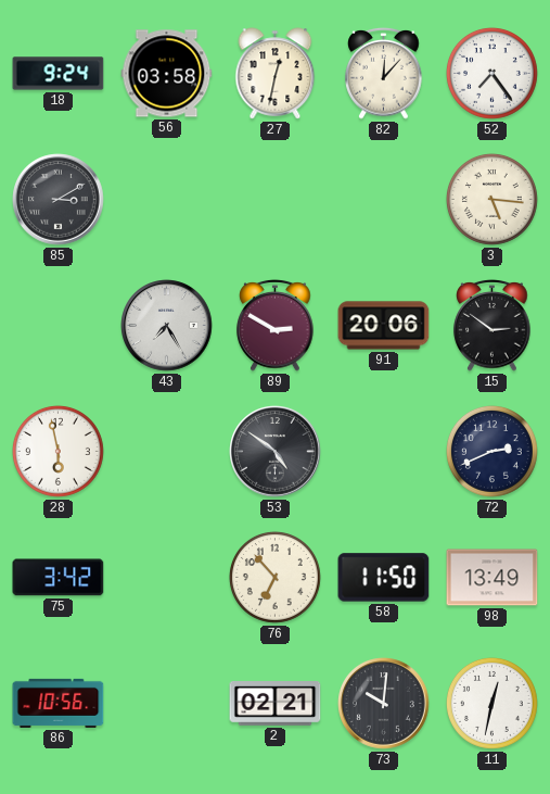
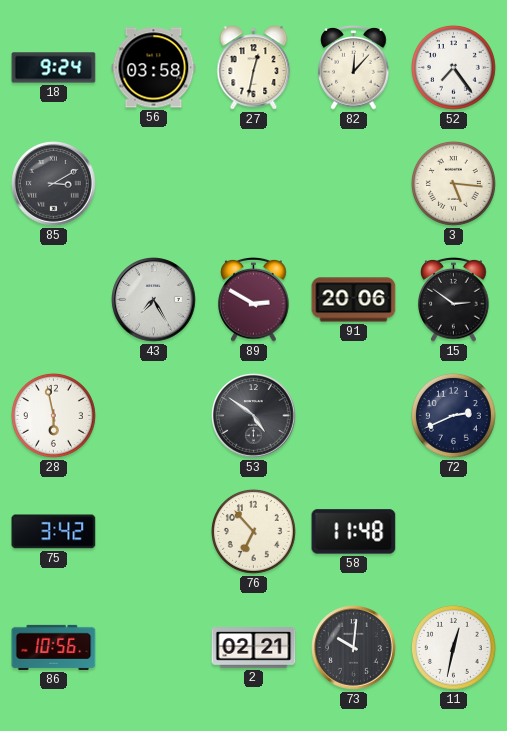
58: 11:50 -> 11:48 (354, 532)
98: 13:49 -> none (493, 578)
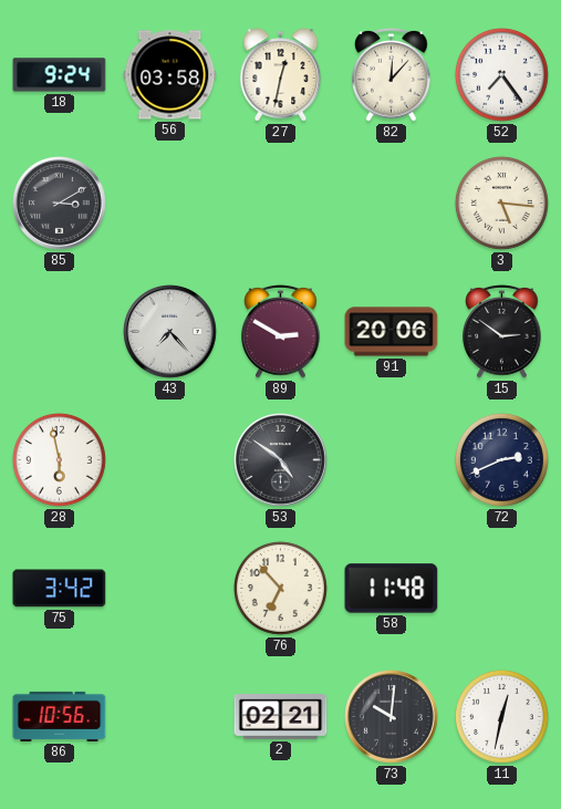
43: 7:25 -> 7:23 (170, 332)
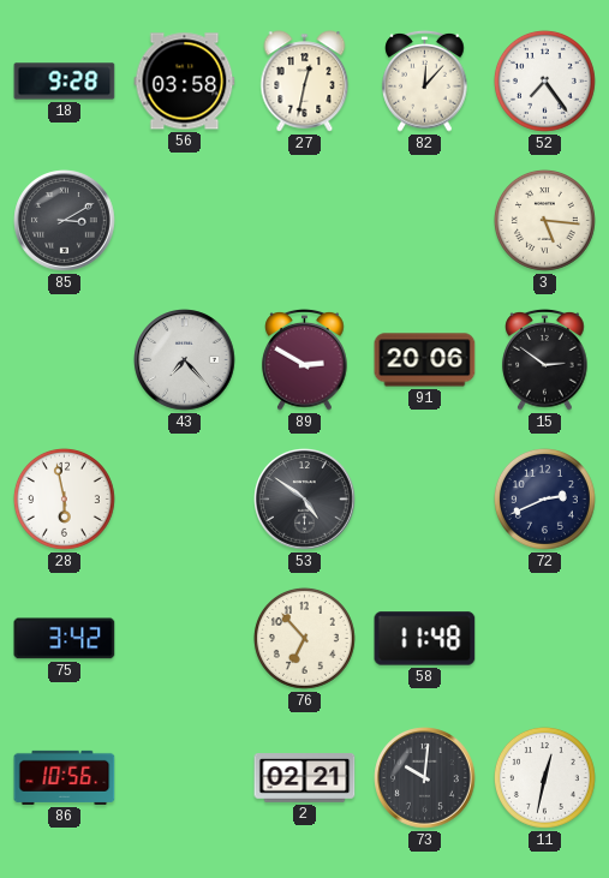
18: 9:24 -> 9:28 (65, 82)
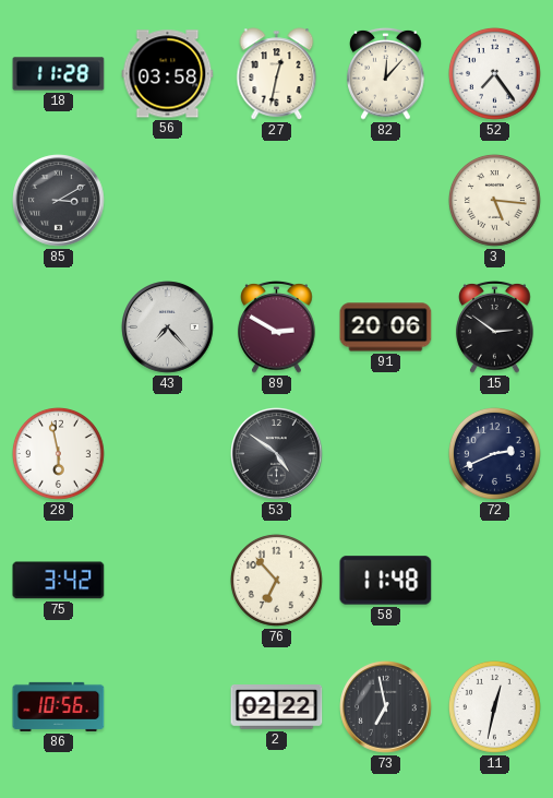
18: 9:28 -> 11:28 (59, 74)
2: 02:21 -> 02:22 (277, 707)
73: 10:01 -> 6:58 (386, 707)
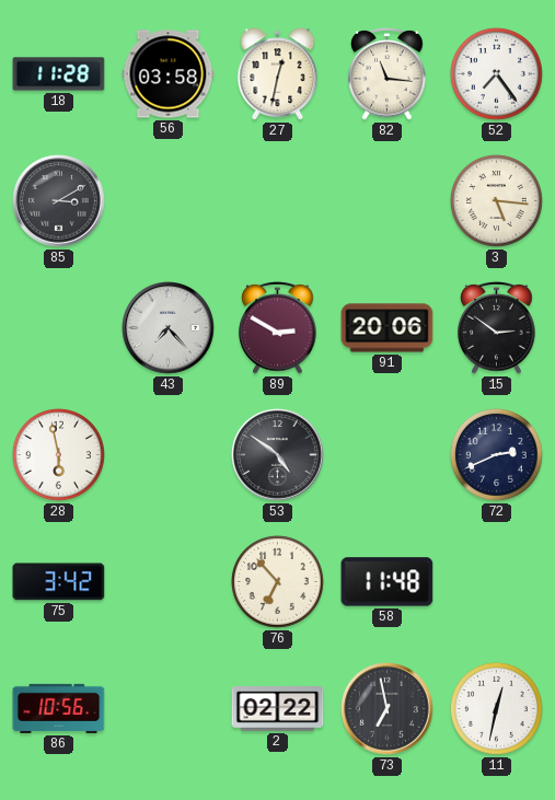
82: 12:07 -> 11:16 (388, 74)
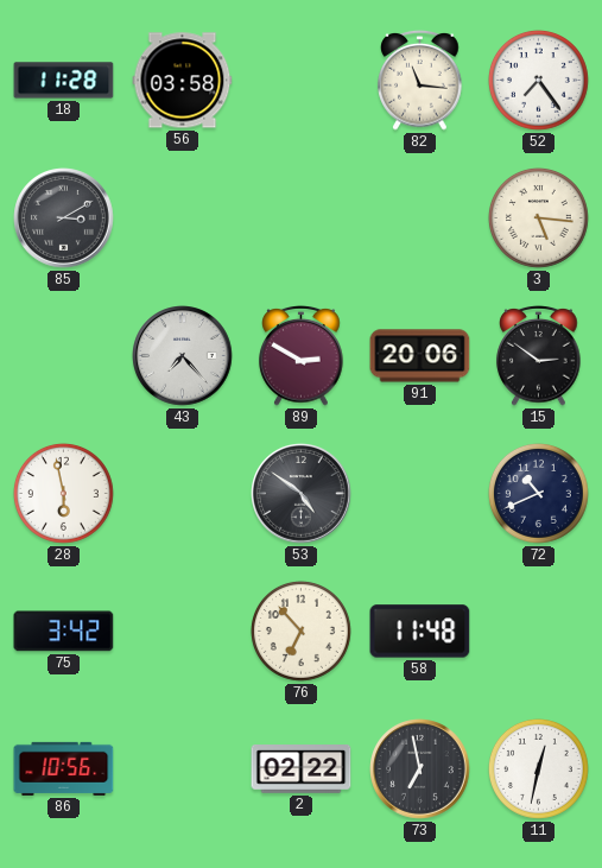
27: 12:32 -> none (278, 74)
72: 2:41 -> 10:41 (538, 493)
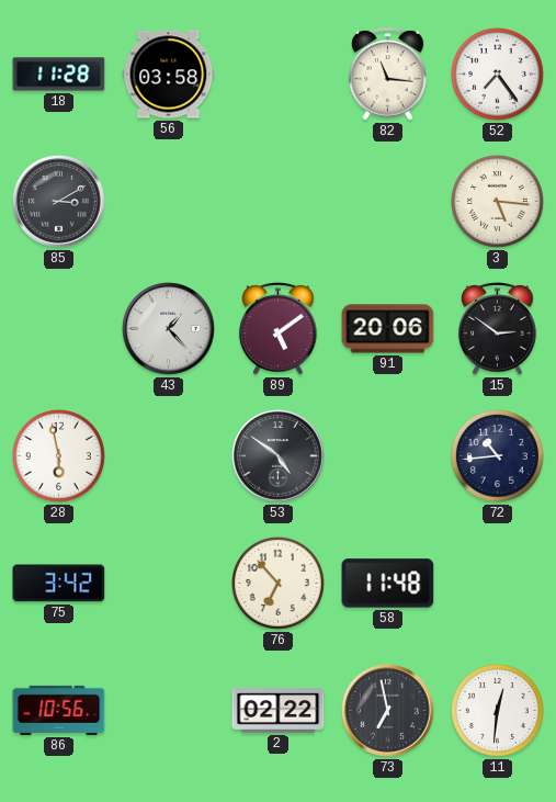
43: 7:23 -> 1:23 (169, 329)
89: 2:50 -> 5:09 (279, 329)
72: 10:41 -> 10:44 (497, 455)
11: 12:32 -> 12:31 (497, 710)
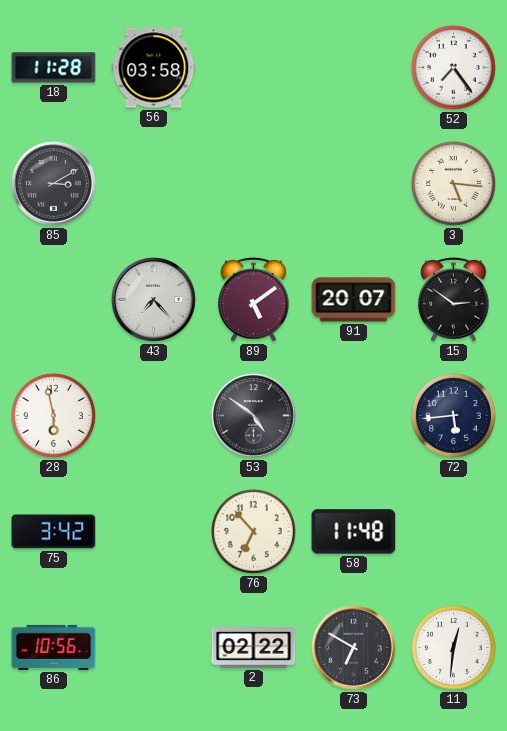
82: 11:16 -> none (388, 75)
43: 1:23 -> 7:23 (154, 300)
91: 20:06 -> 20:07 (354, 300)
72: 10:44 -> 5:44 (453, 415)
73: 6:58 -> 6:50 (354, 648)
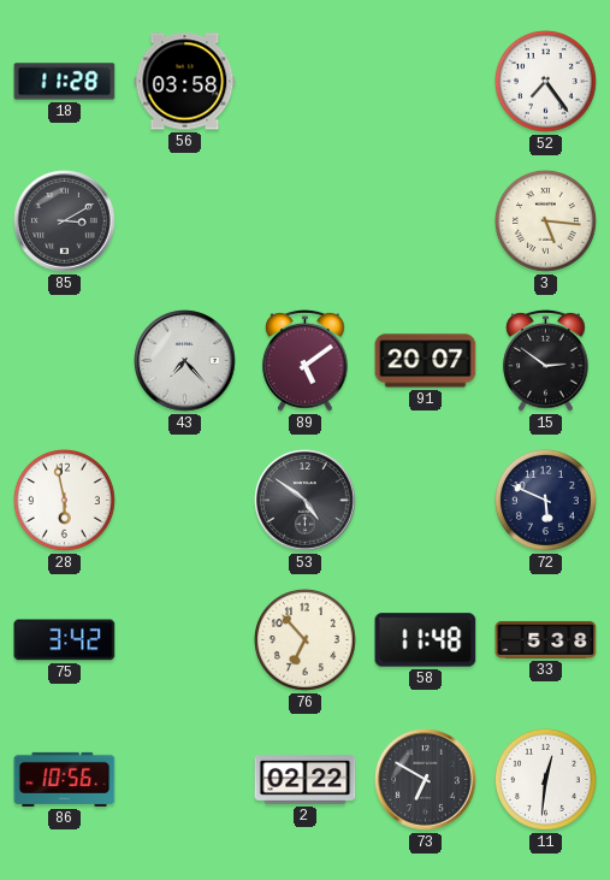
72: 5:44 -> 5:49 (545, 500)
33: none -> 5:38 (546, 639)
